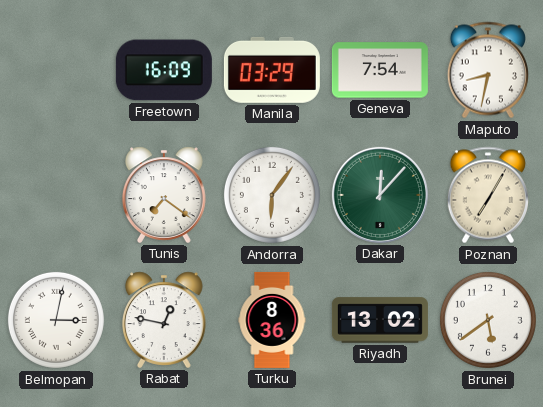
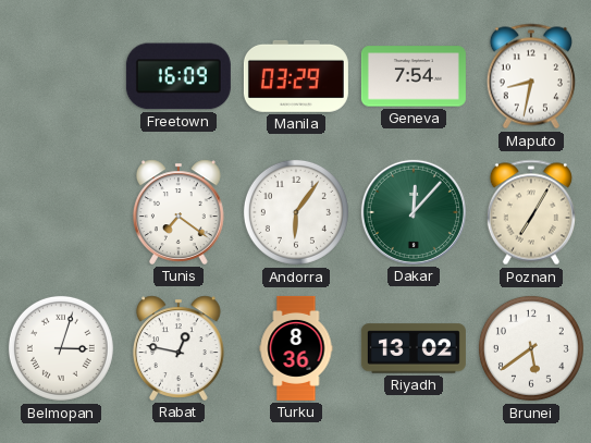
Belmopan: 3:02 -> 3:03 (61, 348)
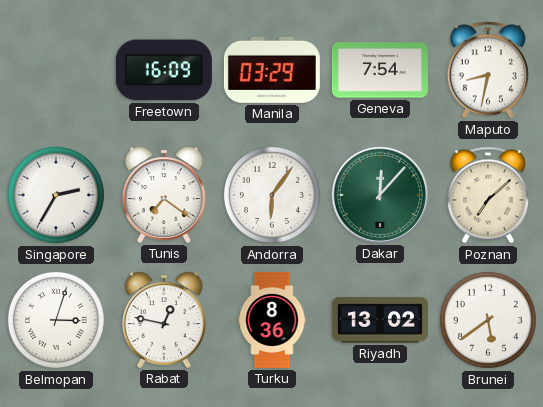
Singapore: none -> 2:35 (56, 195)
Poznan: 7:05 -> 7:08 (488, 195)
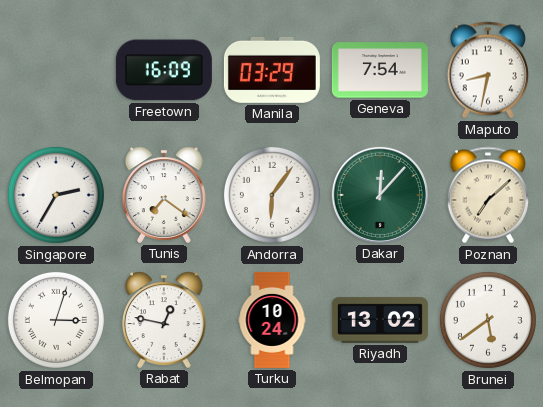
Turku: 8:36 -> 10:24 (272, 320)
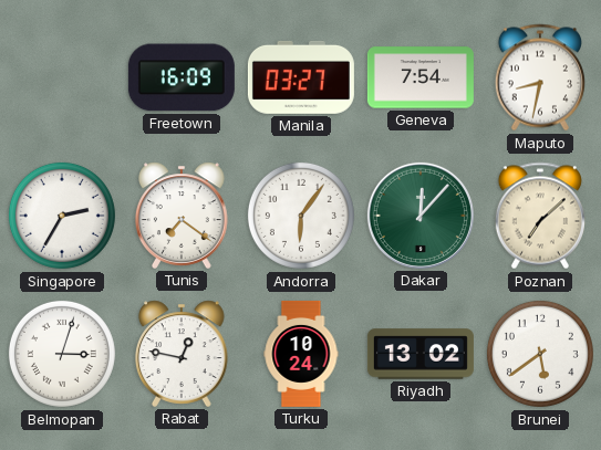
Manila: 03:29 -> 03:27 (301, 77)
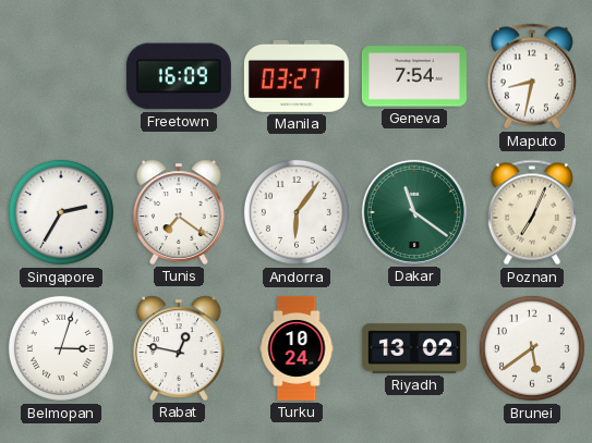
Dakar: 12:07 -> 11:21 (414, 212)
Poznan: 7:08 -> 7:04 (532, 212)
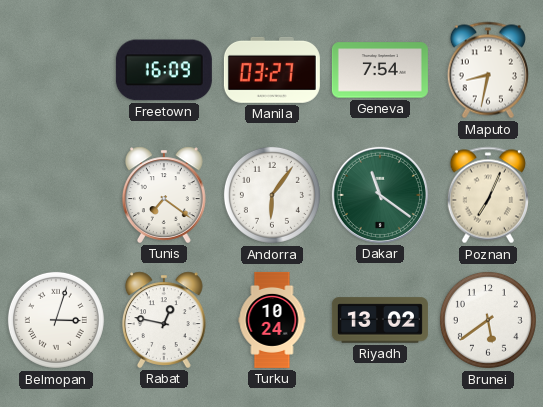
Singapore: 2:35 -> none (61, 212)
